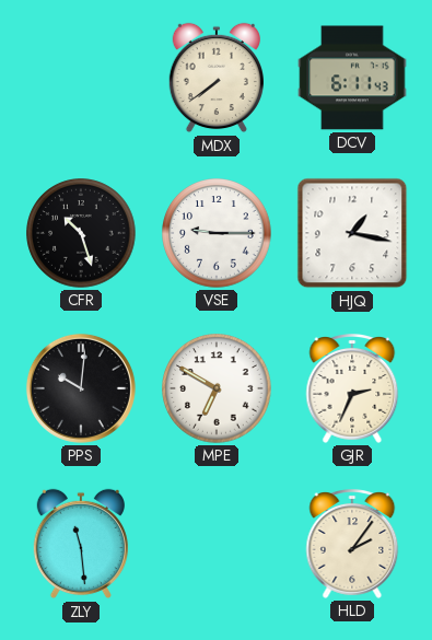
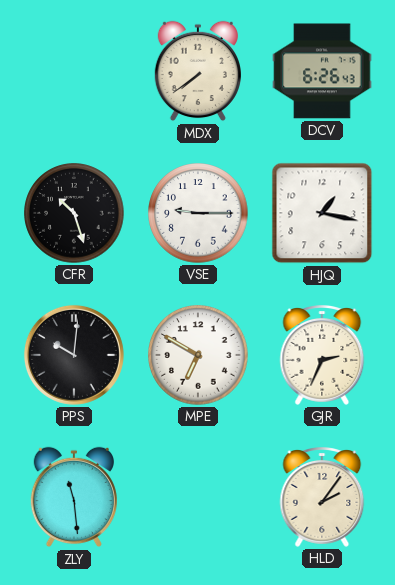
DCV: 6:11 -> 6:26 (322, 71)
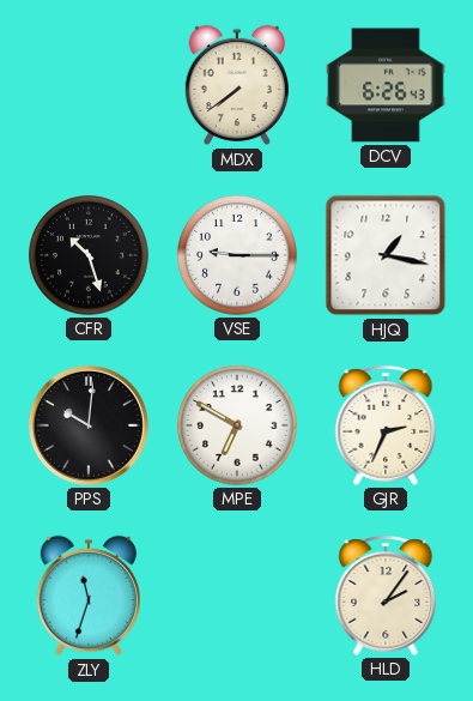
ZLY: 11:29 -> 11:33 (89, 596)
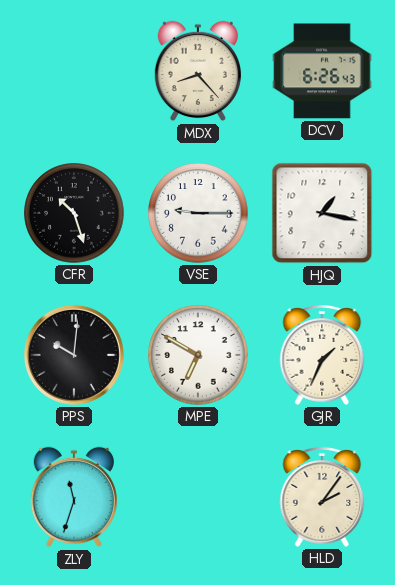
MDX: 7:39 -> 8:23 (198, 71)
GJR: 2:34 -> 1:34 (322, 356)
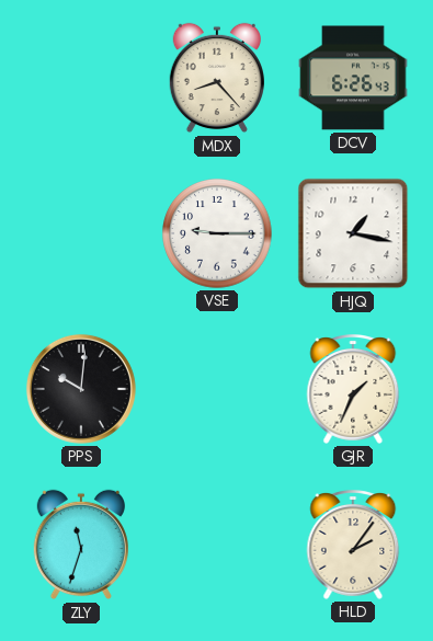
CFR: 10:27 -> none (74, 213)
MPE: 6:50 -> none (198, 355)
